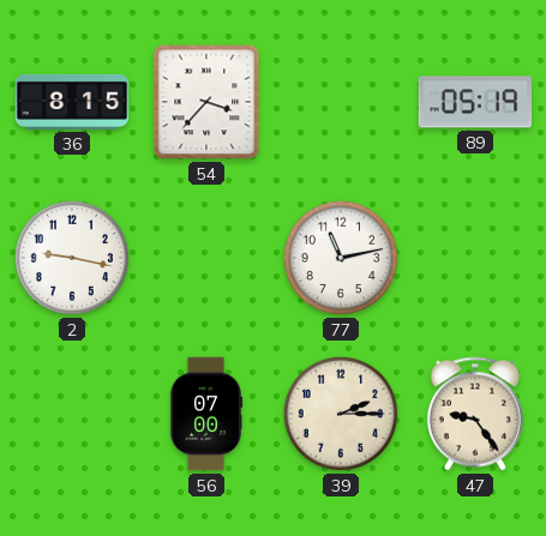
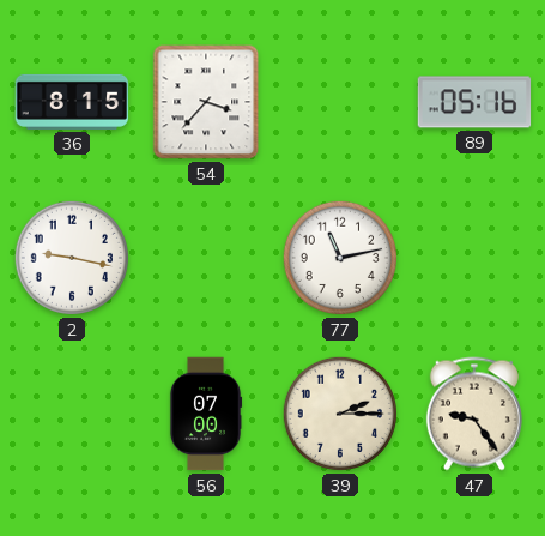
89: 05:19 -> 05:16 (474, 102)
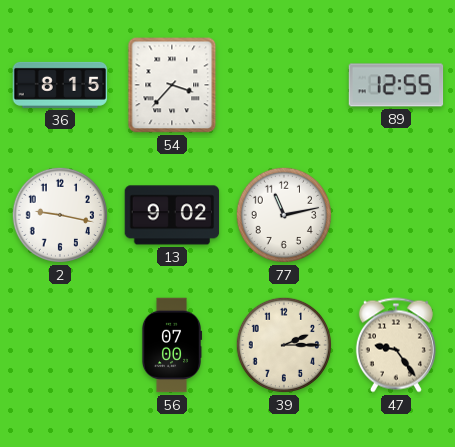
89: 05:16 -> 12:55 (396, 85)
13: none -> 9:02 (172, 215)
